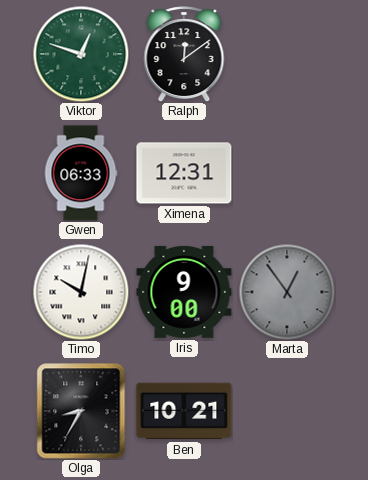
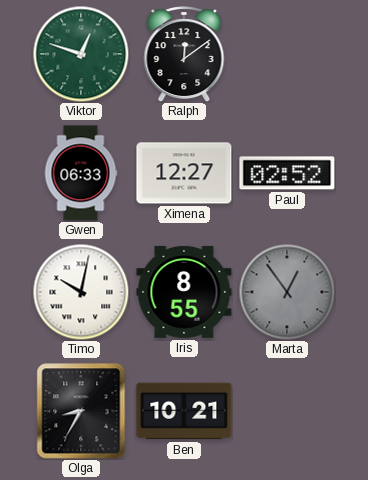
Ximena: 12:31 -> 12:27 (184, 173)
Paul: none -> 02:52 (287, 173)
Iris: 9:00 -> 8:55 (184, 292)
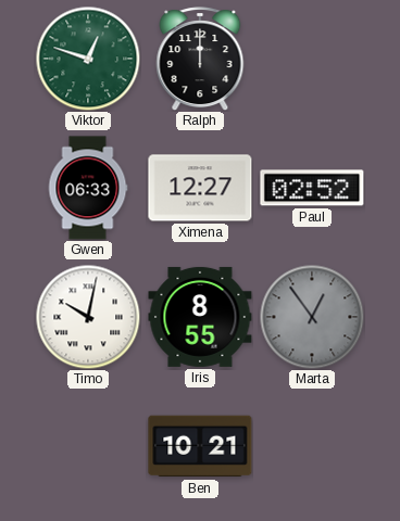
Ralph: 12:09 -> 12:00 (200, 59)
Olga: 8:35 -> none (81, 411)
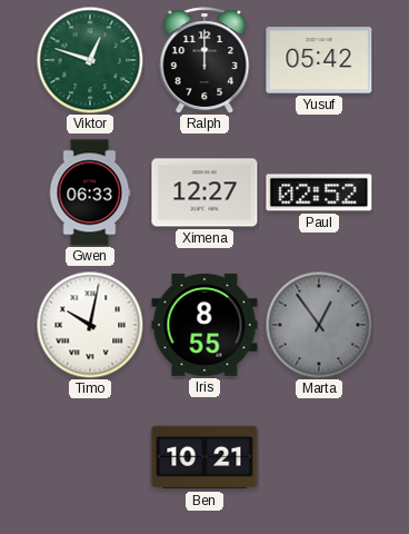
Yusuf: none -> 05:42 (319, 60)
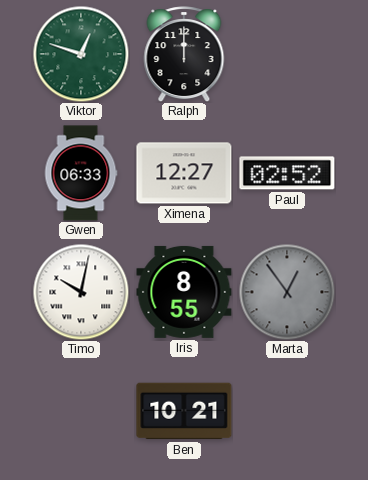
Yusuf: 05:42 -> none (319, 60)
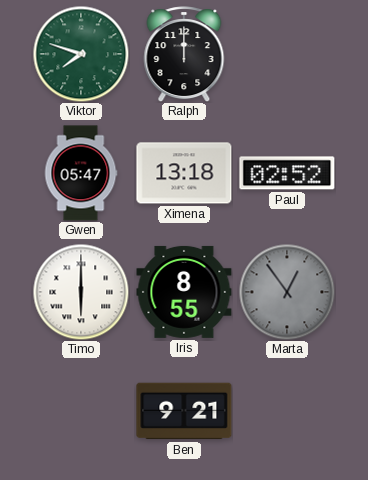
Viktor: 12:48 -> 7:48 (81, 54)
Gwen: 06:33 -> 05:47 (81, 173)
Ximena: 12:27 -> 13:18 (184, 173)
Timo: 10:02 -> 6:00 (81, 292)
Ben: 10:21 -> 9:21 (184, 411)
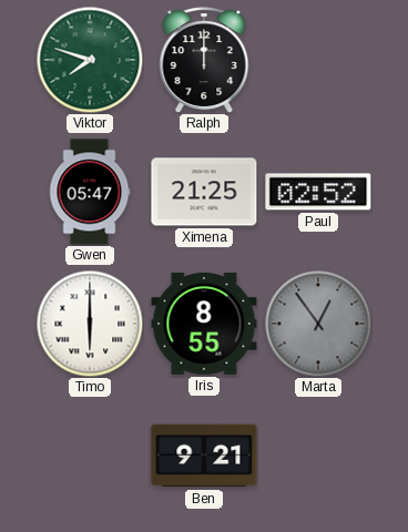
Ximena: 13:18 -> 21:25 (204, 192)
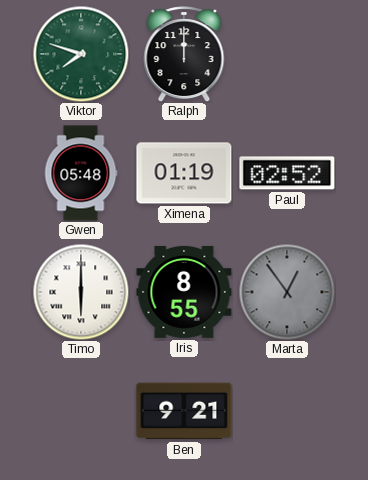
Gwen: 05:47 -> 05:48 (81, 173)
Ximena: 21:25 -> 01:19 (184, 173)
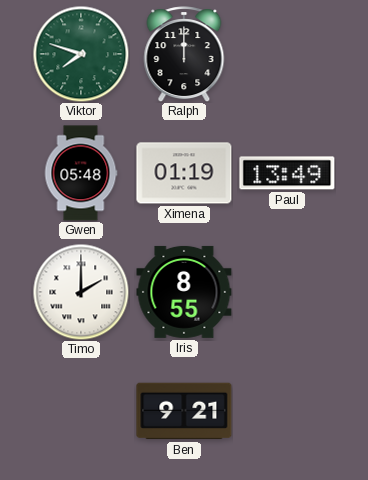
Paul: 02:52 -> 13:49 (287, 173)
Timo: 6:00 -> 2:00 (81, 292)
Marta: 12:54 -> none (287, 292)
